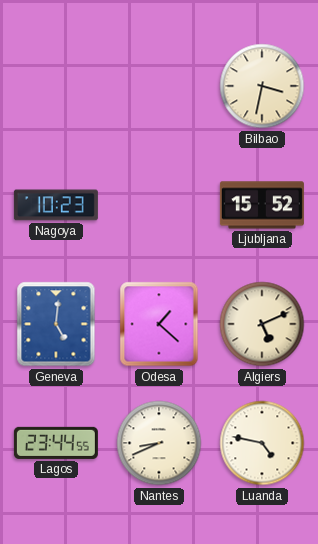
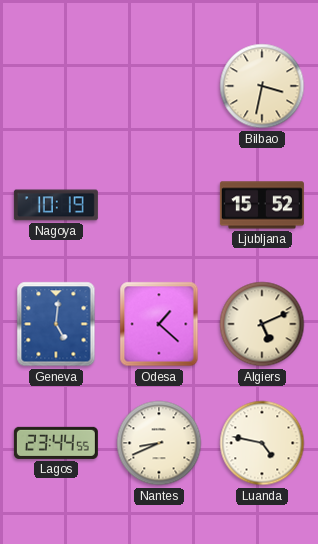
Nagoya: 10:23 -> 10:19 (56, 205)
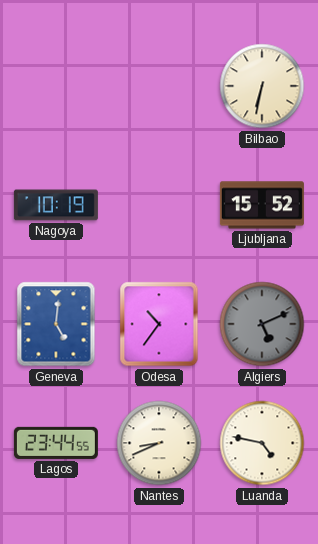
Bilbao: 3:32 -> 6:32 (262, 86)
Odesa: 1:22 -> 10:36 (159, 324)
Algiers dial: cream -> grey (262, 324)
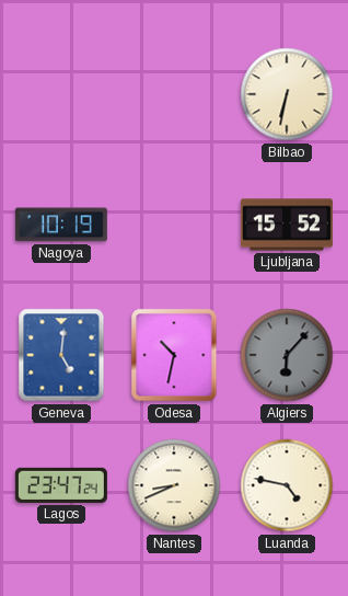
Odesa: 10:36 -> 10:32 (174, 355)
Algiers: 5:11 -> 6:07 (287, 355)
Lagos: 23:44 -> 23:47 (61, 485)
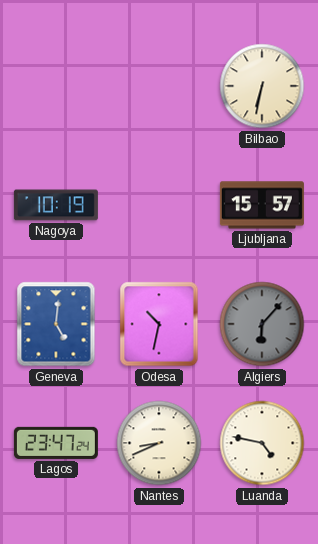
Ljubljana: 15:52 -> 15:57 (262, 205)
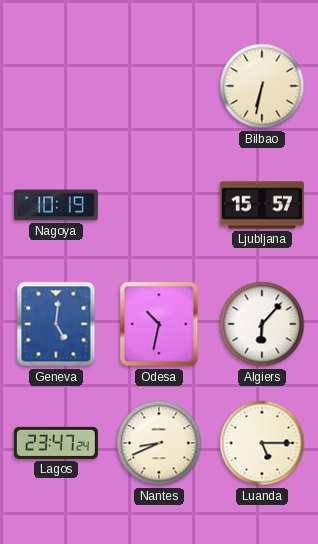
Algiers dial: grey -> white (262, 324)
Luanda: 4:47 -> 5:15 (262, 443)
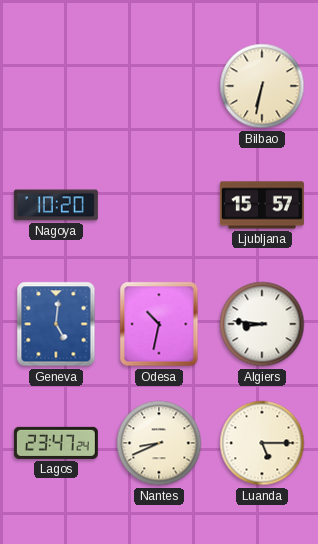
Nagoya: 10:19 -> 10:20 (56, 205)
Algiers: 6:07 -> 8:46 (262, 324)
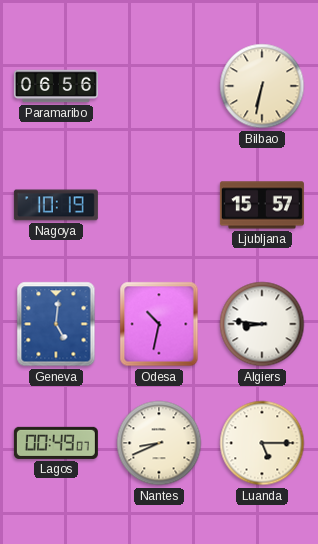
Paramaribo: none -> 06:56 (56, 86)
Nagoya: 10:20 -> 10:19 (56, 205)
Lagos: 23:47 -> 00:49 (56, 443)
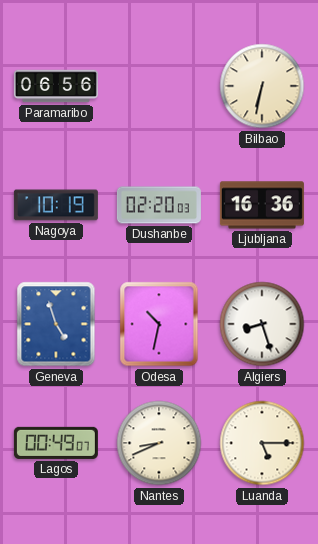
Dushanbe: none -> 02:20 (159, 205)
Ljubljana: 15:57 -> 16:36 (262, 205)
Geneva: 5:01 -> 4:57 (56, 324)
Algiers: 8:46 -> 8:27 (262, 324)
